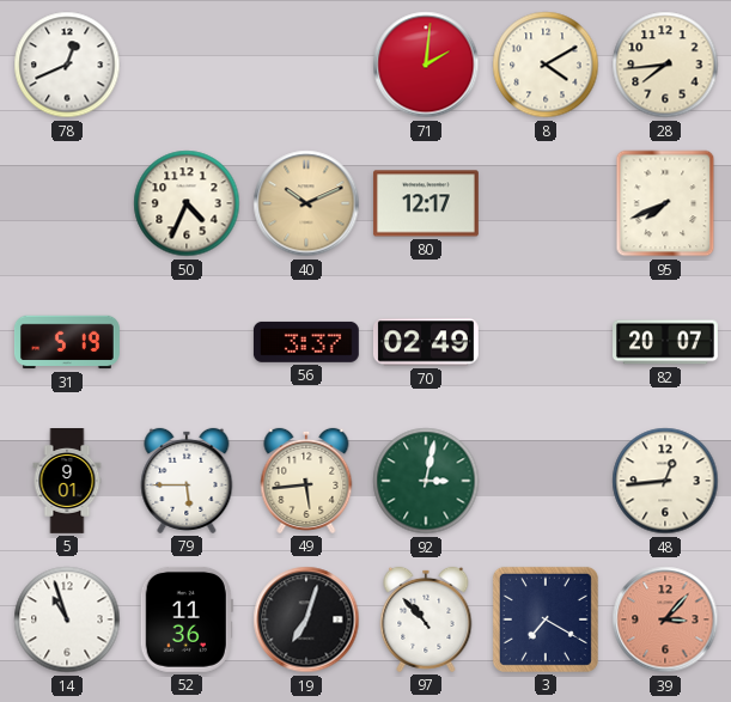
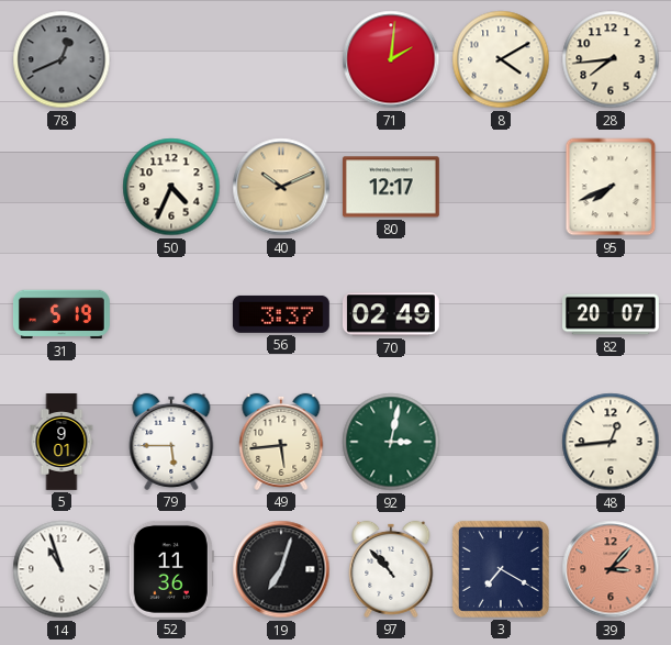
78 dial: white -> grey (61, 59)
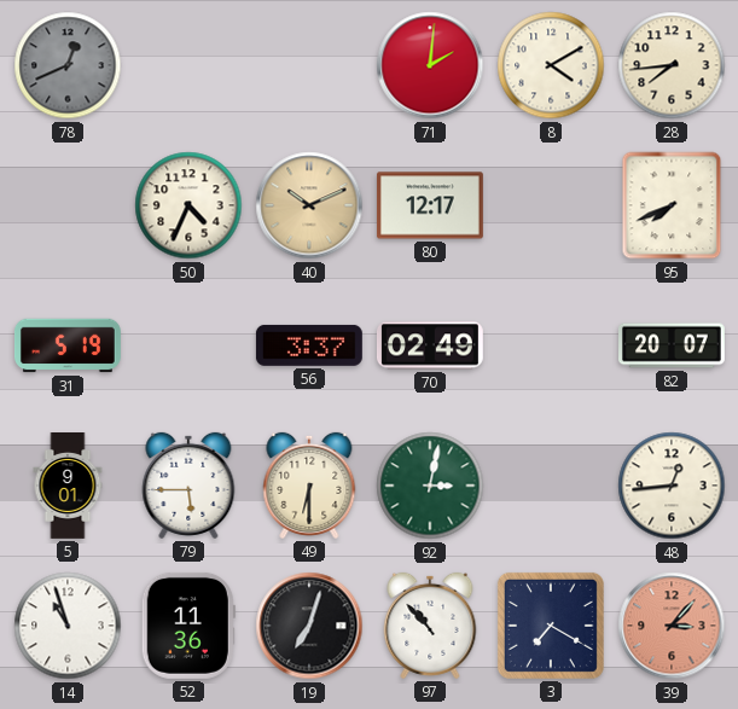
49: 5:44 -> 6:30 (309, 486)
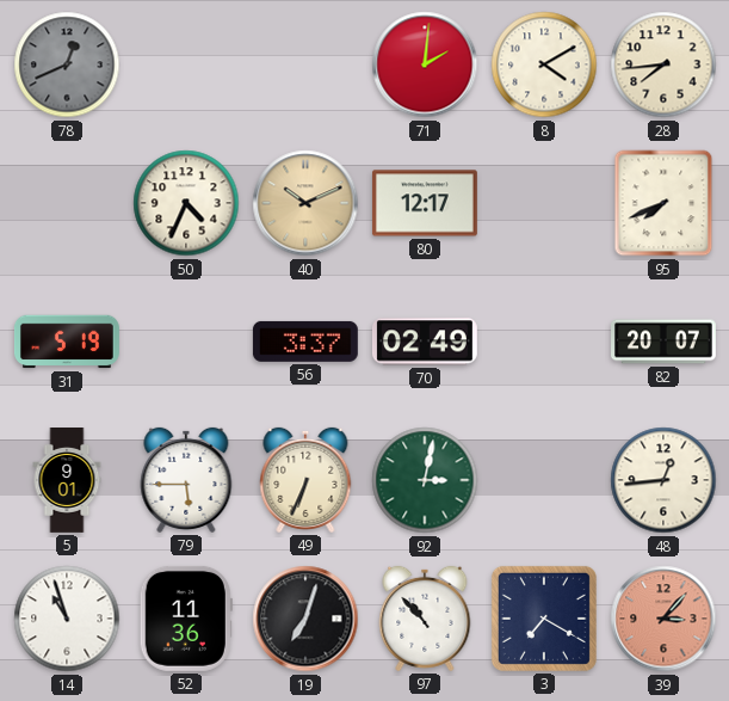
49: 6:30 -> 6:34 (305, 480)
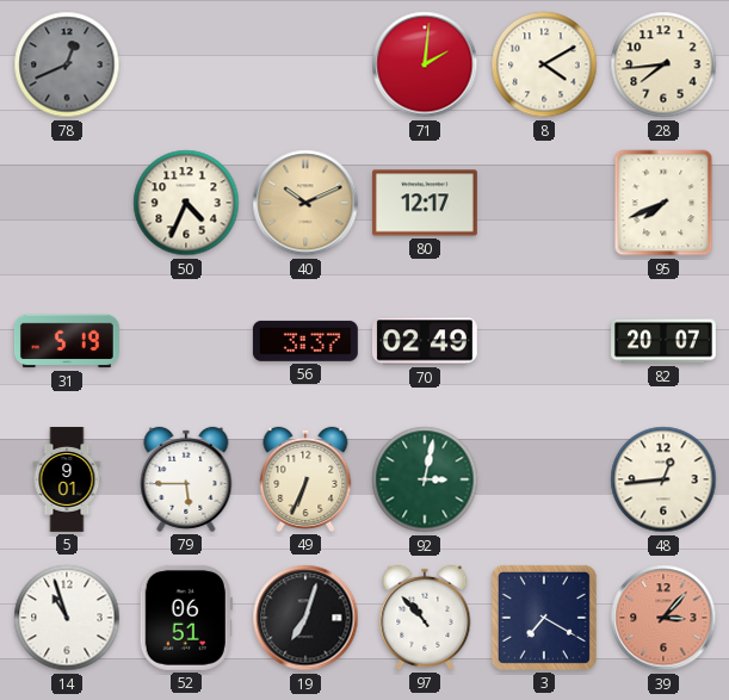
52: 11:36 -> 06:51 (186, 618)
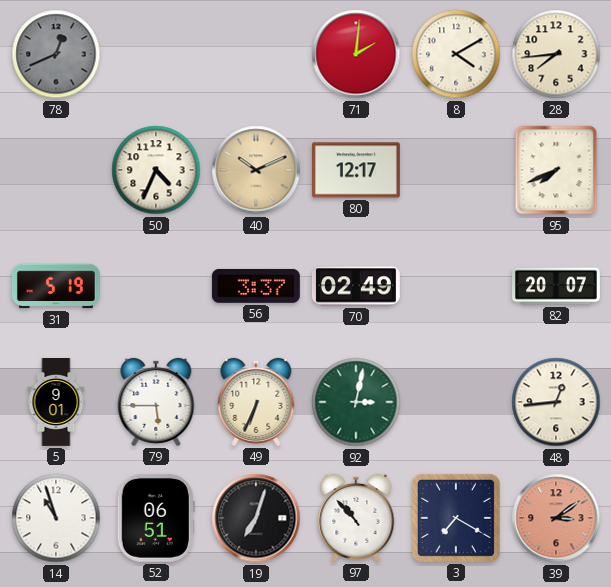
39: 3:07 -> 3:09 (556, 518)
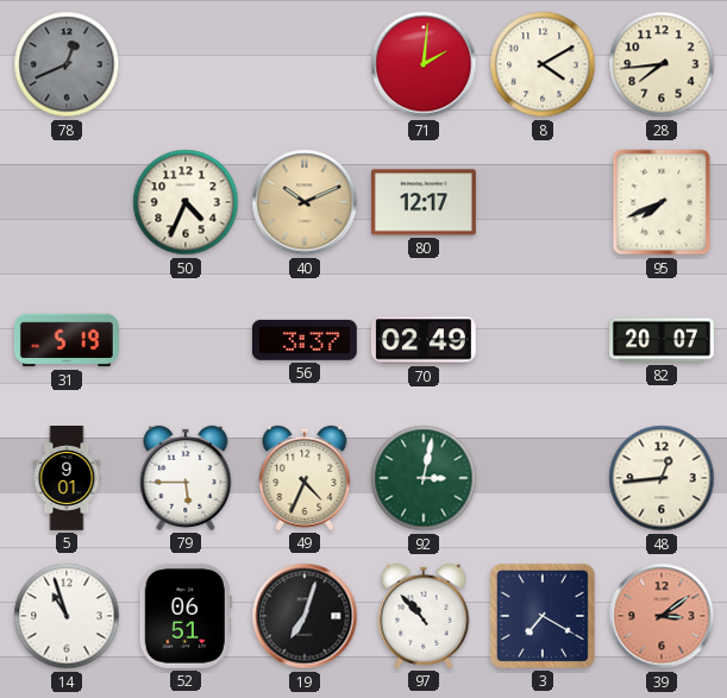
49: 6:34 -> 4:34 (305, 478)
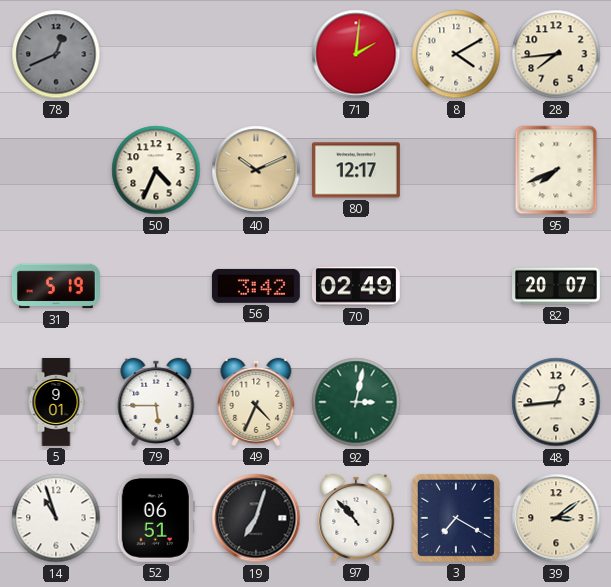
56: 3:37 -> 3:42 (256, 286)
39 dial: salmon -> cream (556, 518)
